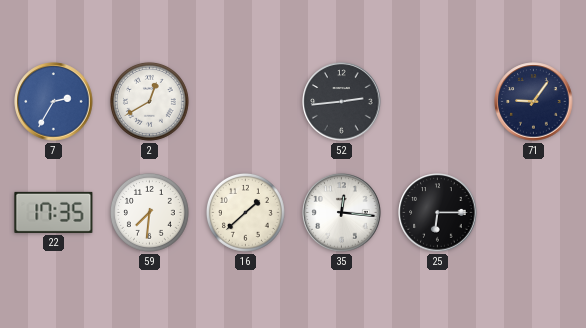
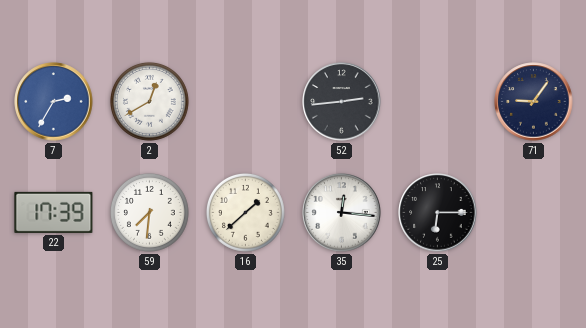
22: 17:35 -> 17:39 (54, 212)
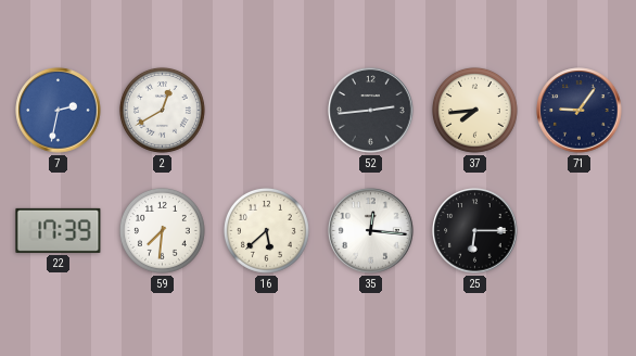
7: 2:35 -> 2:32 (59, 111)
37: none -> 7:44 (474, 110)
16: 1:38 -> 5:38 (266, 230)
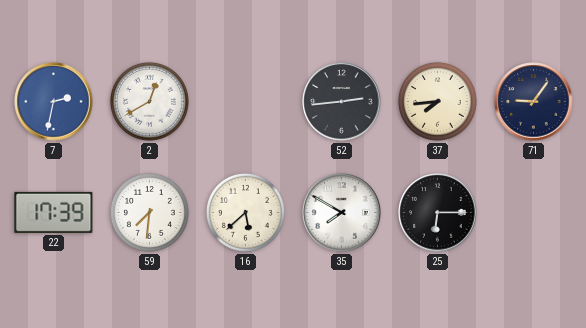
35: 12:16 -> 7:50 (342, 213)
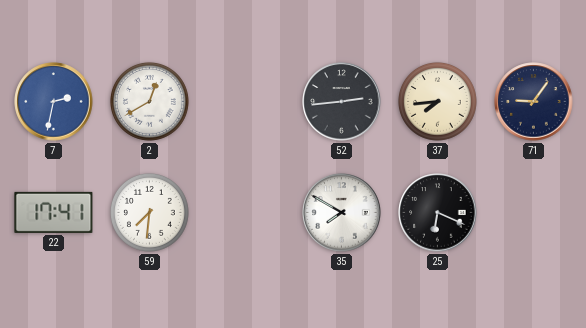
22: 17:39 -> 17:41 (54, 212)
16: 5:38 -> none (245, 212)
25: 6:15 -> 6:19 (438, 213)
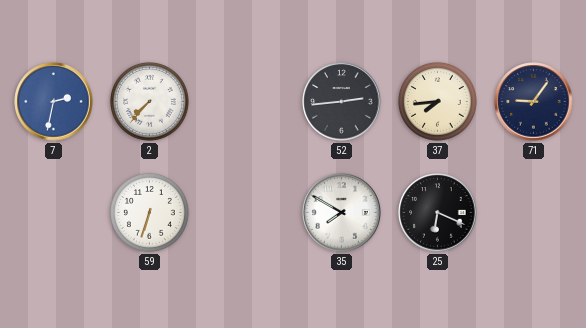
2: 12:40 -> 7:37 (149, 101)
22: 17:41 -> none (54, 212)
59: 7:31 -> 6:33 (149, 212)
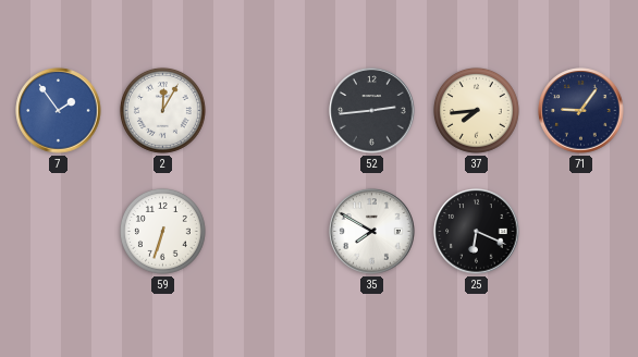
7: 2:32 -> 1:54 (59, 111)
2: 7:37 -> 12:05 (162, 110)
